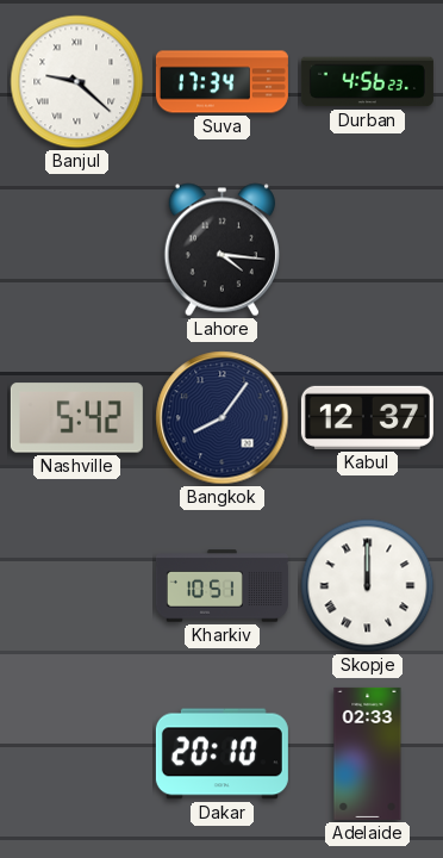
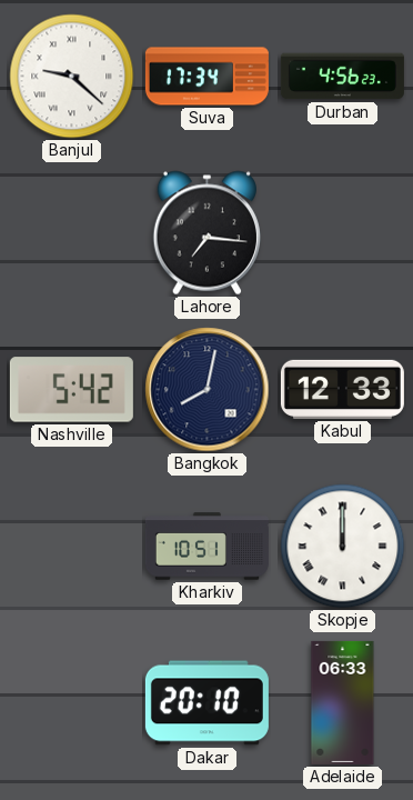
Lahore: 4:16 -> 7:16 (206, 233)
Bangkok: 8:06 -> 8:02 (208, 390)
Kabul: 12:37 -> 12:33 (342, 389)
Adelaide: 02:33 -> 06:33 (343, 702)
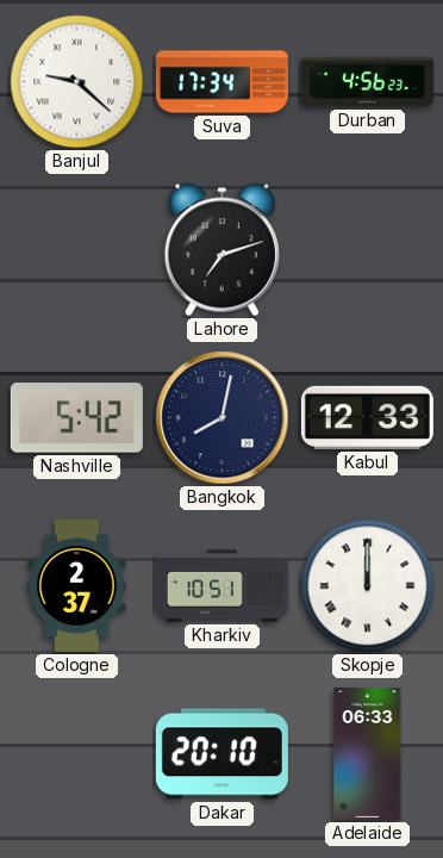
Lahore: 7:16 -> 7:12 (221, 250)
Cologne: none -> 2:37 (77, 585)
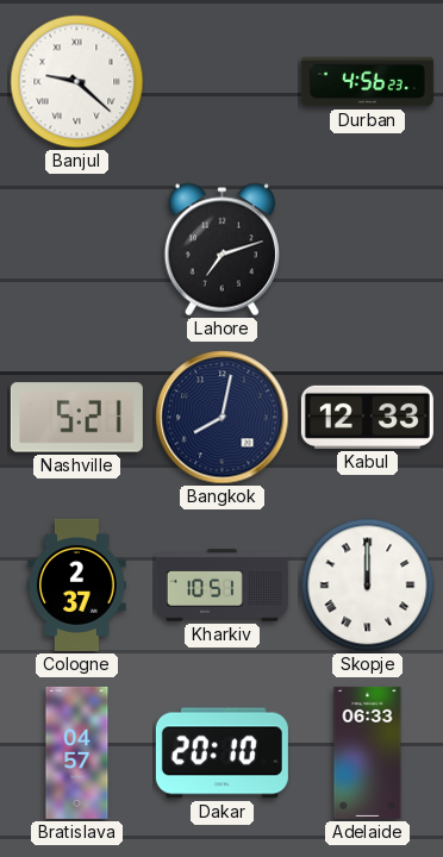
Suva: 17:34 -> none (221, 82)
Nashville: 5:42 -> 5:21 (76, 418)
Bratislava: none -> 04:57 (77, 752)
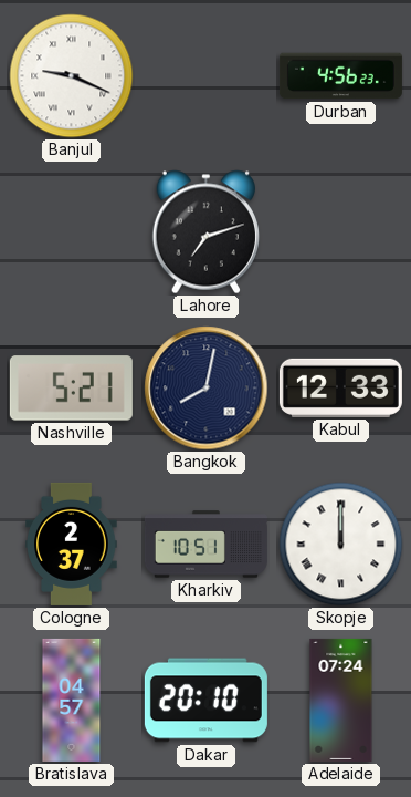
Banjul: 9:22 -> 9:19 (72, 76)
Adelaide: 06:33 -> 07:24 (341, 700)
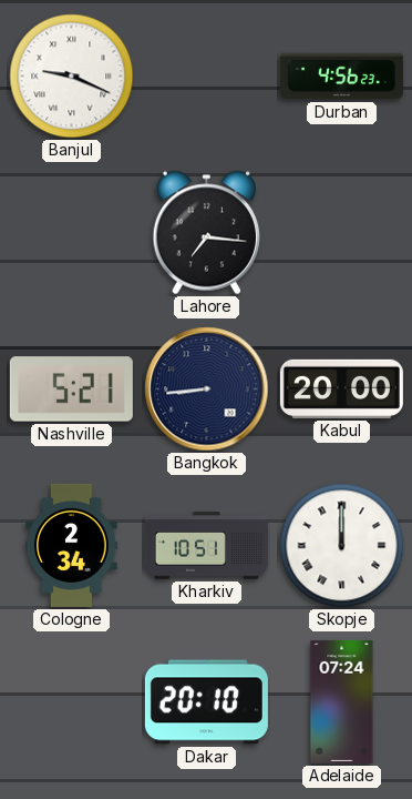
Lahore: 7:12 -> 7:16 (206, 233)
Bangkok: 8:02 -> 8:44 (207, 390)
Kabul: 12:33 -> 20:00 (341, 388)
Cologne: 2:37 -> 2:34 (72, 545)
Bratislava: 04:57 -> none (72, 700)
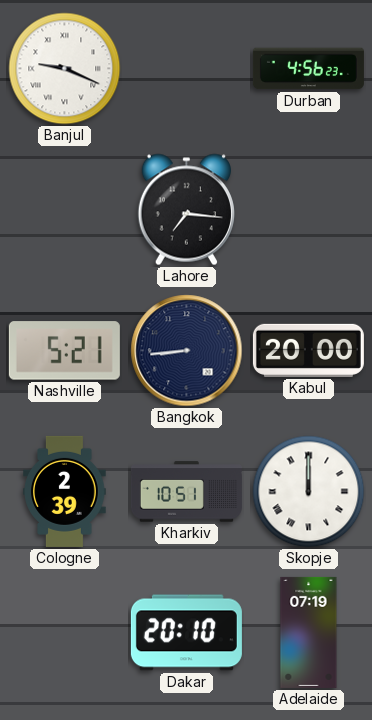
Cologne: 2:34 -> 2:39 (65, 491)
Adelaide: 07:24 -> 07:19 (309, 632)
